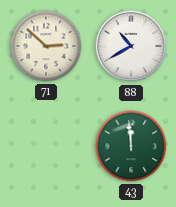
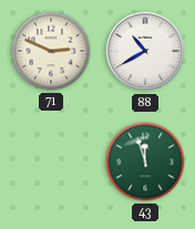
71: 2:52 -> 2:49 (51, 51)
43: 11:59 -> 11:57 (145, 162)
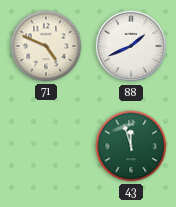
71: 2:49 -> 4:49 (46, 46)
88: 10:40 -> 1:41 (131, 46)
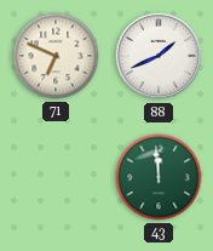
71: 4:49 -> 6:49 (56, 56)
43: 11:57 -> 11:59 (159, 177)
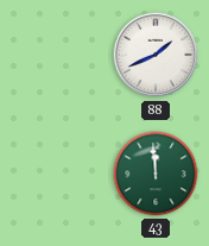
71: 6:49 -> none (56, 56)
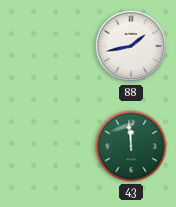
88: 1:41 -> 1:43 (131, 46)
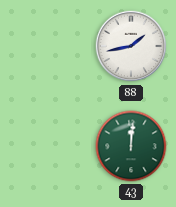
43: 11:59 -> 12:01 (131, 146)
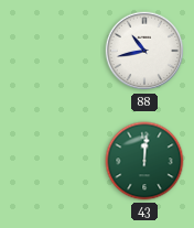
88: 1:43 -> 10:43 (144, 51)
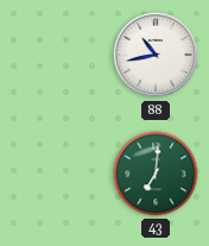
43: 12:01 -> 7:01 (156, 174)
